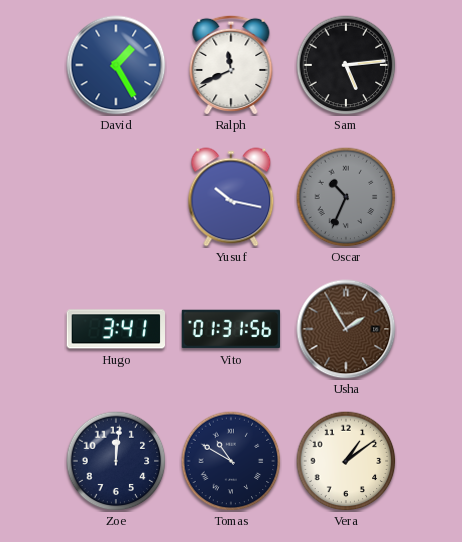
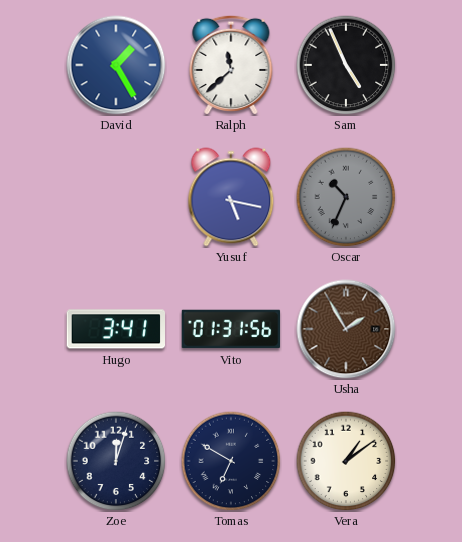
Ralph: 11:41 -> 11:38 (231, 65)
Sam: 5:14 -> 4:56 (346, 65)
Yusuf: 10:17 -> 5:17 (231, 197)
Zoe: 12:01 -> 12:03 (116, 461)
Tomas: 10:50 -> 6:50 (231, 461)
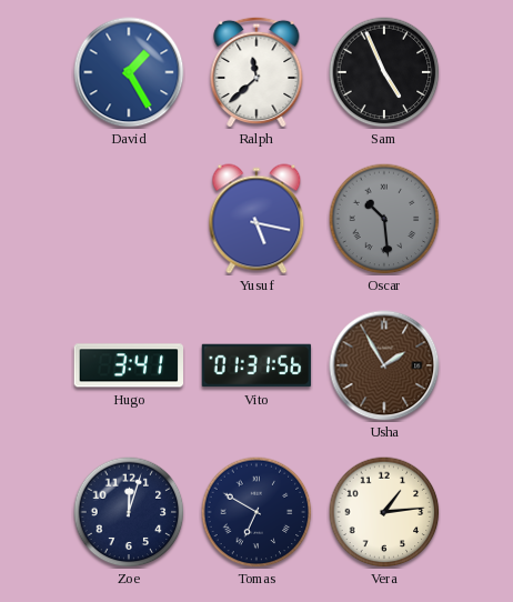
Oscar: 10:34 -> 10:29 (384, 219)
Vera: 1:09 -> 1:14 (384, 512)
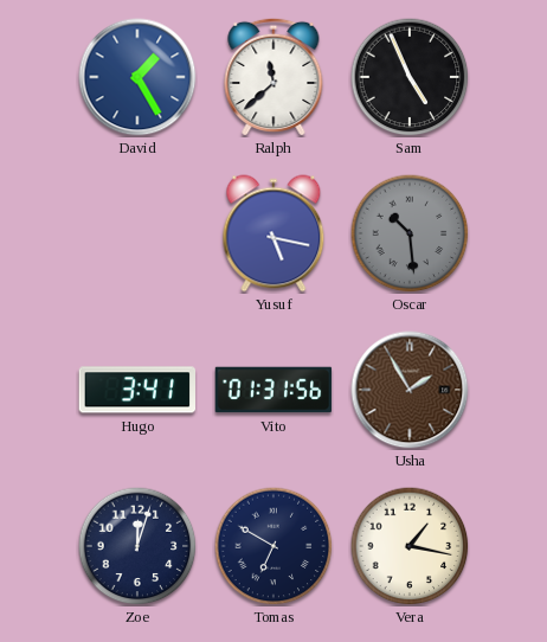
Vera: 1:14 -> 1:17 (410, 546)
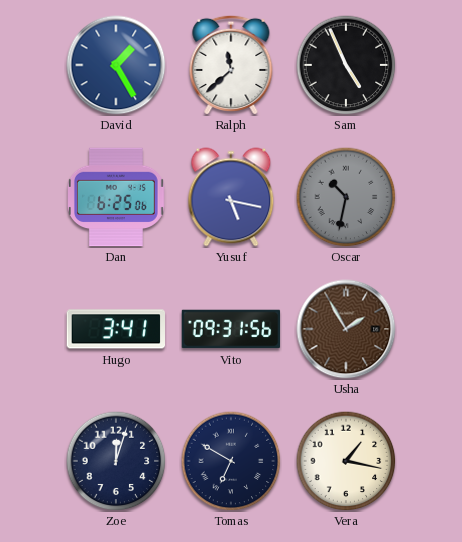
Dan: none -> 6:25 (117, 197)
Oscar: 10:29 -> 10:32 (346, 197)
Vito: 01:31 -> 09:31 (231, 329)
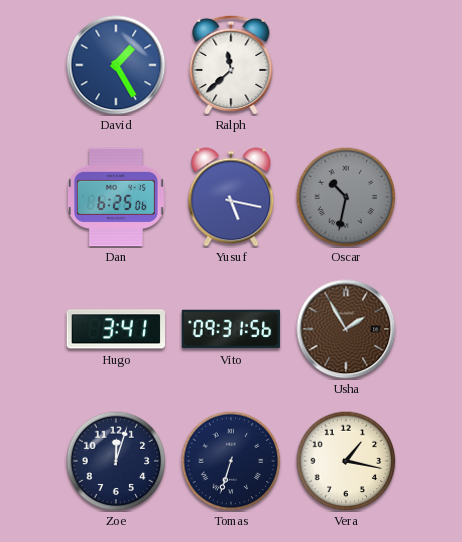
Sam: 4:56 -> none (346, 65)
Tomas: 6:50 -> 6:33 (231, 461)
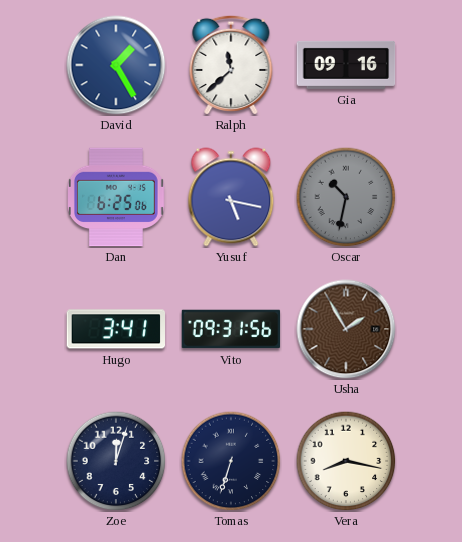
Gia: none -> 09:16 (346, 65)
Vera: 1:17 -> 8:17 (346, 461)
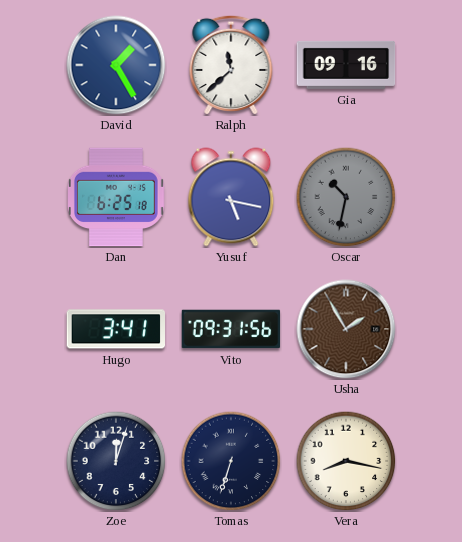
Dan: 6:25:06 -> 6:25:18 (117, 197)
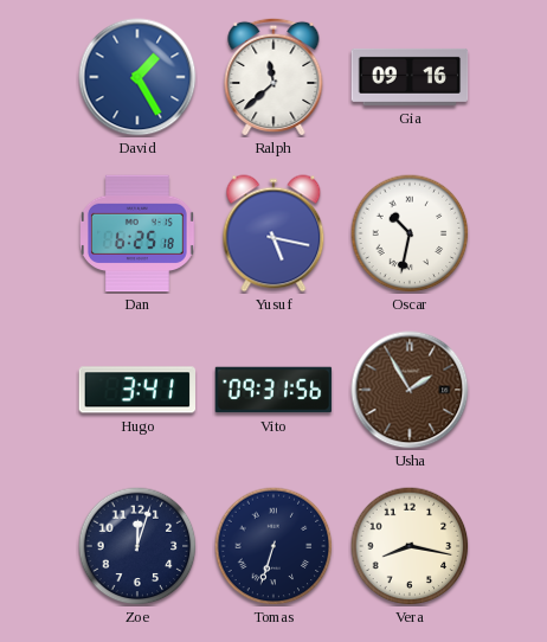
Oscar dial: grey -> white (410, 233)
